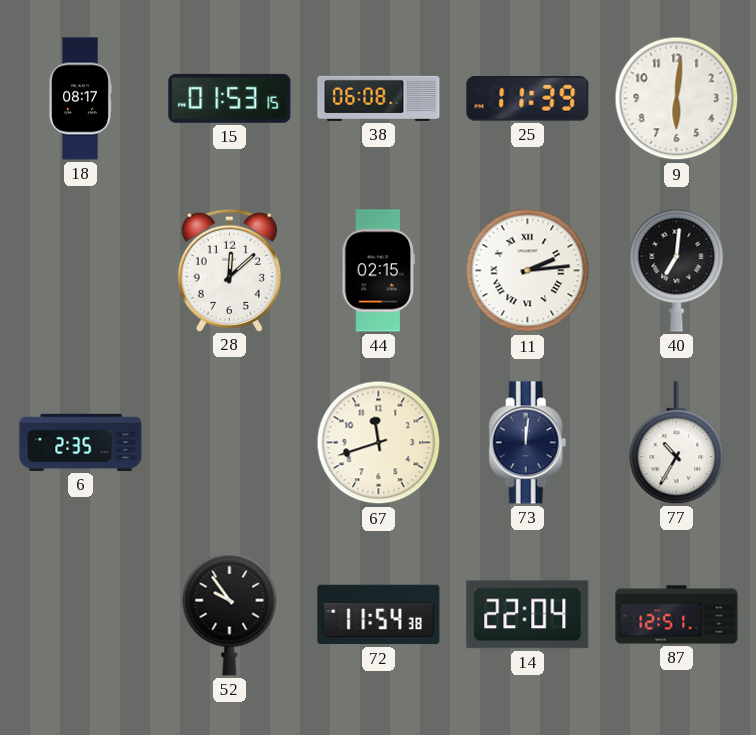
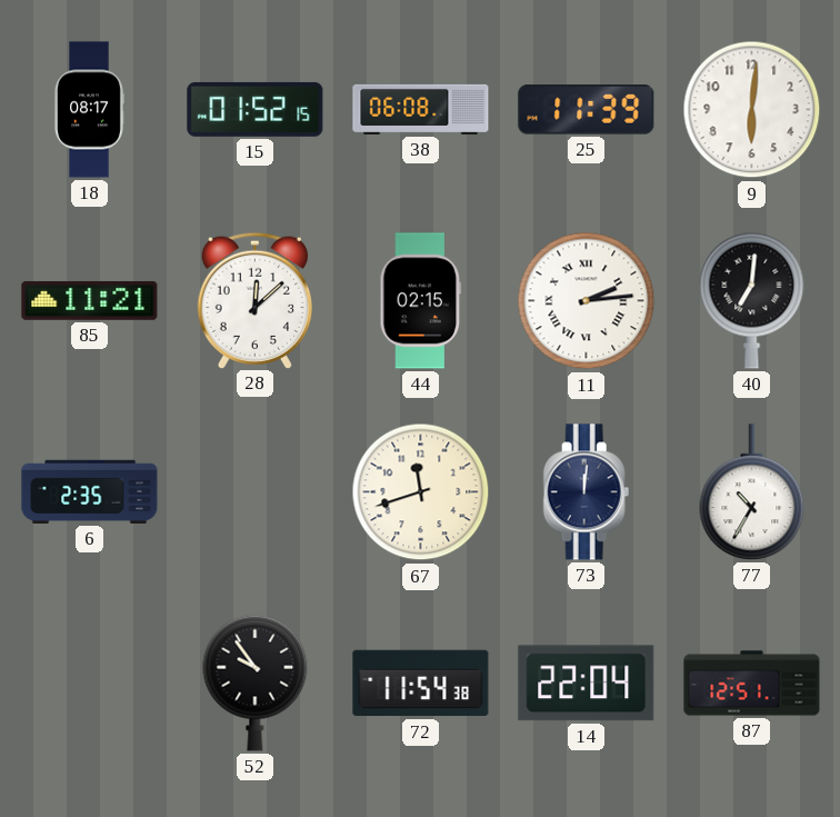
15: 01:53 -> 01:52 (256, 109)
85: none -> 11:21 (90, 300)
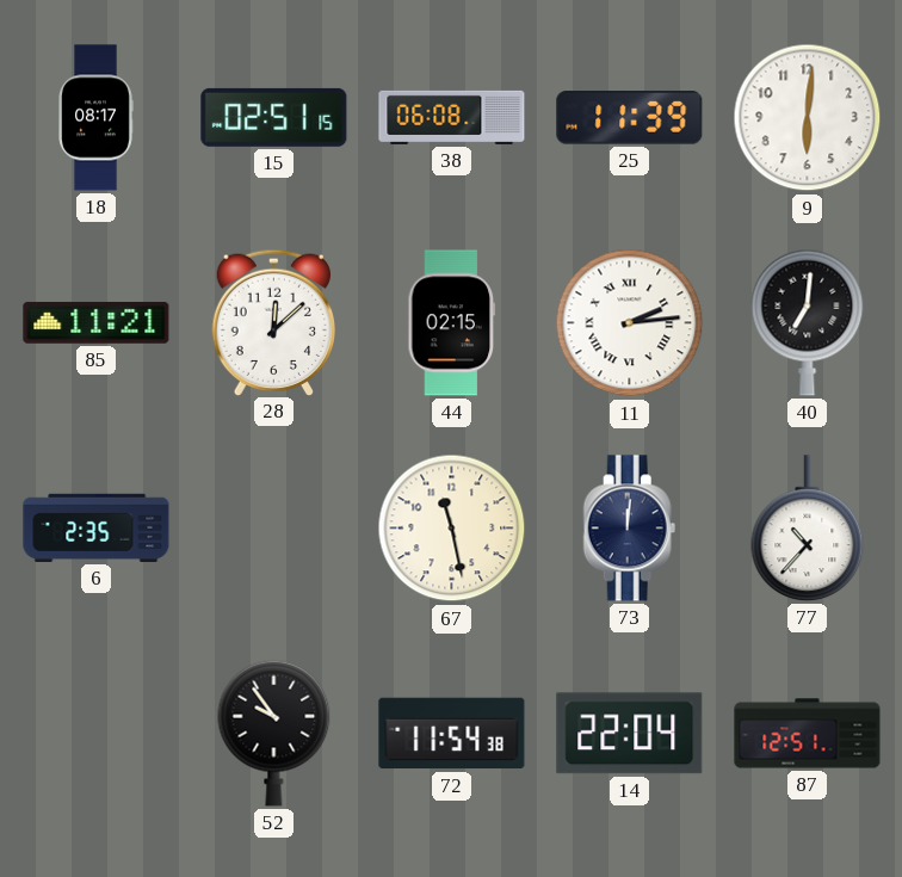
15: 01:52 -> 02:51 (274, 117)
67: 11:42 -> 11:28 (452, 529)
77: 10:35 -> 10:37 (808, 529)
